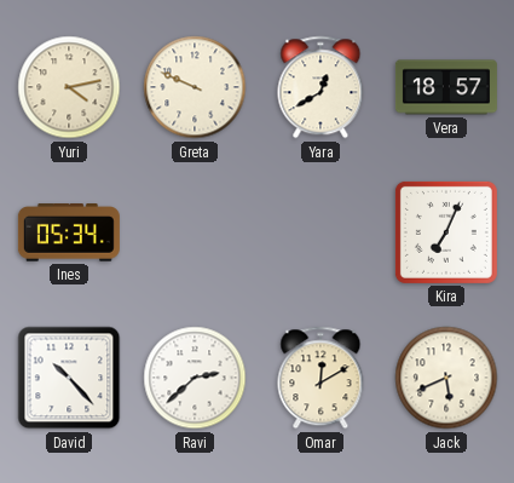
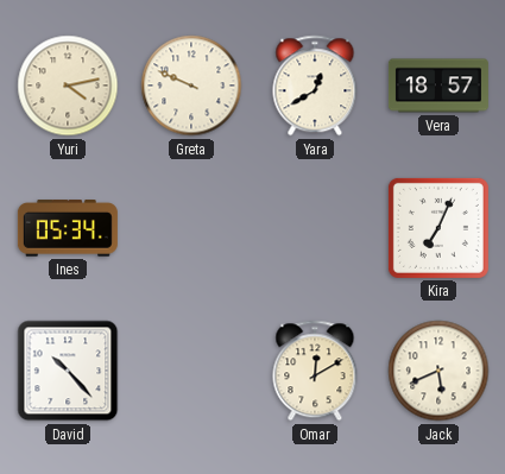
Ravi: 2:38 -> none (195, 378)
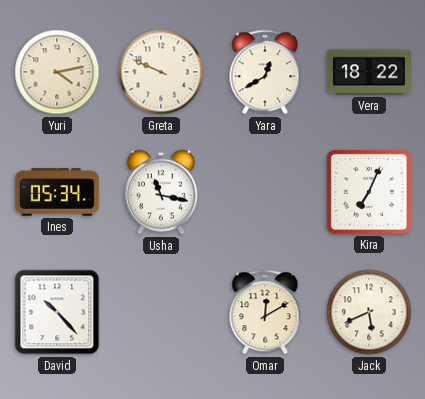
Vera: 18:57 -> 18:22 (369, 72)
Usha: none -> 11:17 (161, 192)
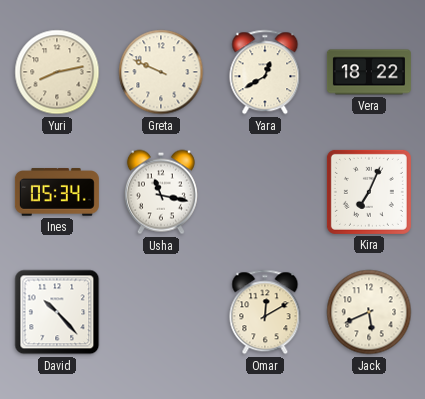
Yuri: 4:13 -> 8:13 (57, 72)
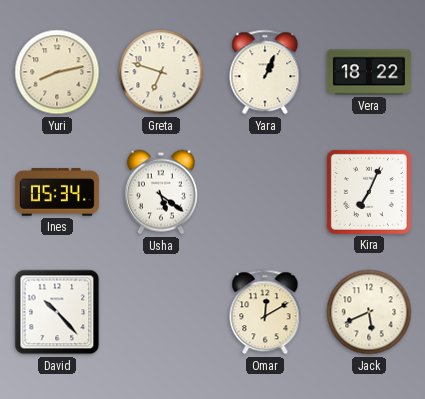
Greta: 9:49 -> 6:48 (161, 72)
Yara: 12:40 -> 1:04 (265, 72)
Usha: 11:17 -> 5:21 (161, 192)
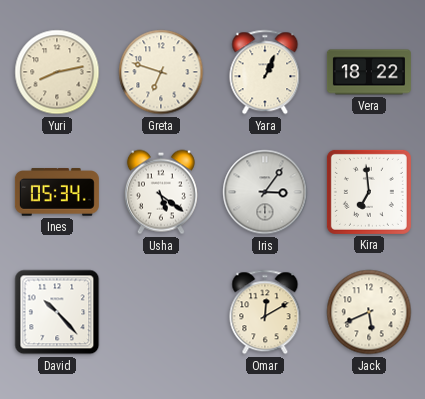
Iris: none -> 3:06 (265, 192)
Kira: 7:04 -> 6:59 (369, 192)
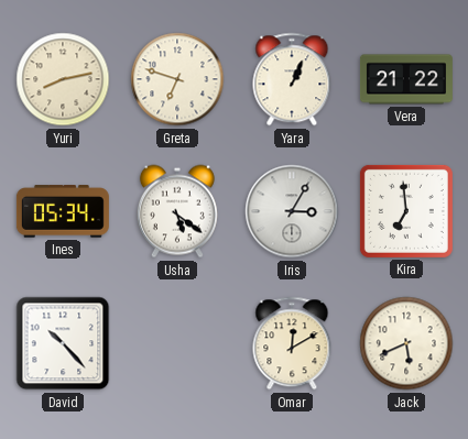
Vera: 18:22 -> 21:22 (406, 79)
Iris: 3:06 -> 3:05 (292, 211)
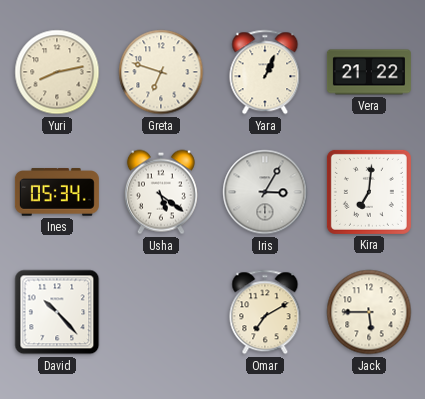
Kira: 6:59 -> 7:01 (369, 192)
Omar: 12:10 -> 7:10 (265, 312)
Jack: 5:41 -> 5:45 (369, 312)
